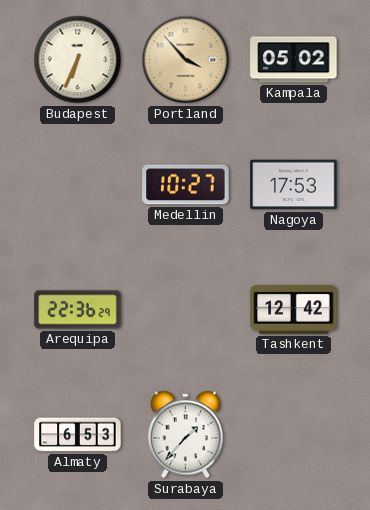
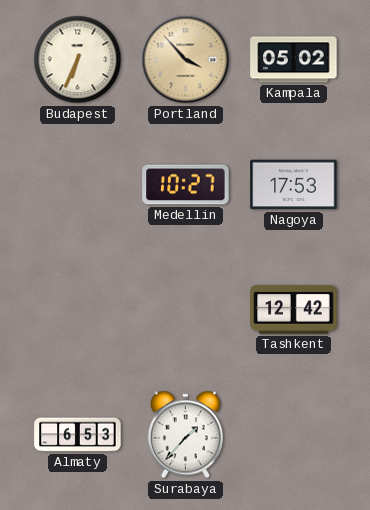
Arequipa: 22:36 -> none (78, 310)
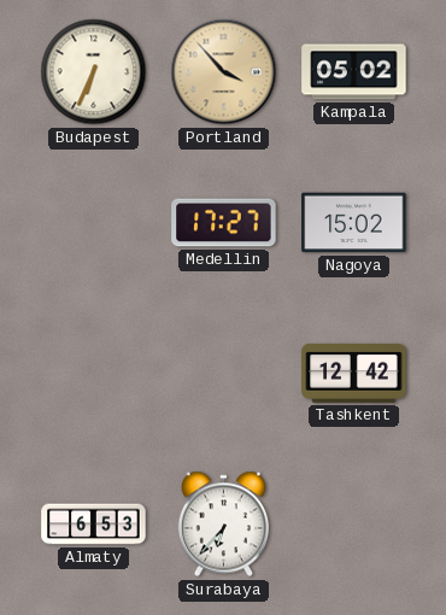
Medellin: 10:27 -> 17:27 (224, 223)
Nagoya: 17:53 -> 15:02 (354, 223)
Surabaya: 1:37 -> 6:37 (223, 525)
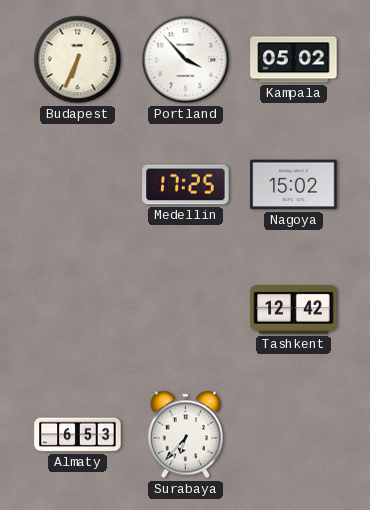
Portland dial: champagne -> white (186, 60)
Medellin: 17:27 -> 17:25 (186, 185)
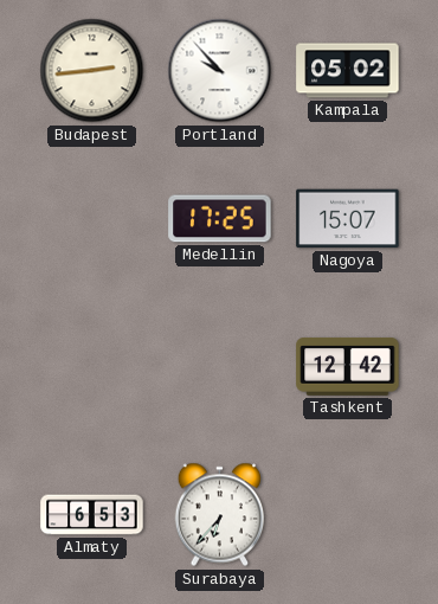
Budapest: 6:34 -> 2:44 (92, 71)
Portland: 3:53 -> 9:53 (220, 71)
Nagoya: 15:02 -> 15:07 (348, 219)
